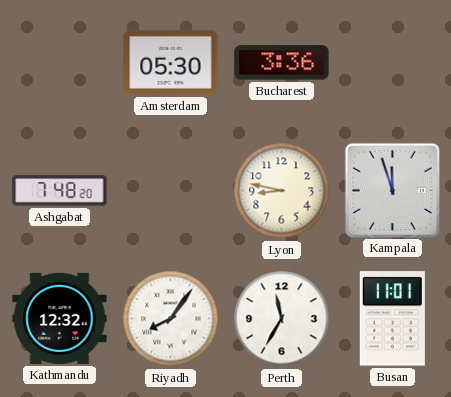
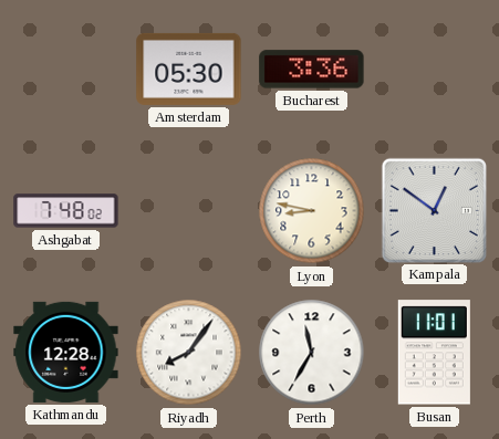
Ashgabat: 7:48:20 -> 7:48:02 (66, 211)
Kampala: 11:57 -> 12:51 (434, 210)
Kathmandu: 12:32 -> 12:28 (66, 352)
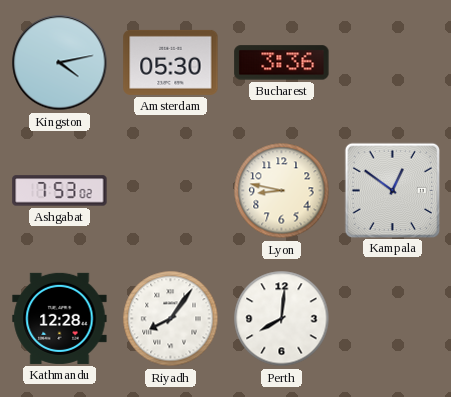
Kingston: none -> 4:13 (60, 63)
Ashgabat: 7:48 -> 7:53 (60, 191)
Perth: 11:35 -> 8:01 (282, 319)
Busan: 11:01 -> none (434, 353)
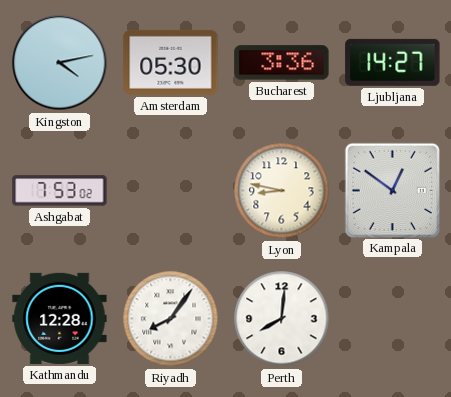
Ljubljana: none -> 14:27 (393, 62)
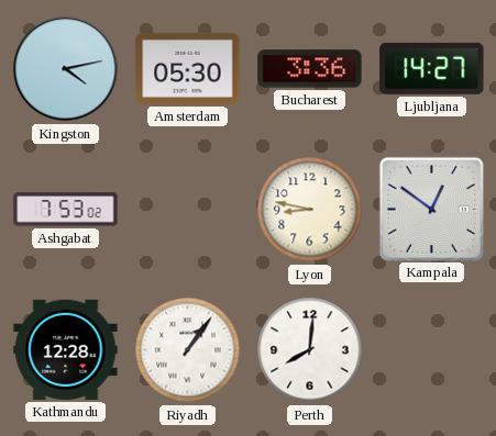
Riyadh: 8:06 -> 1:06 (188, 350)
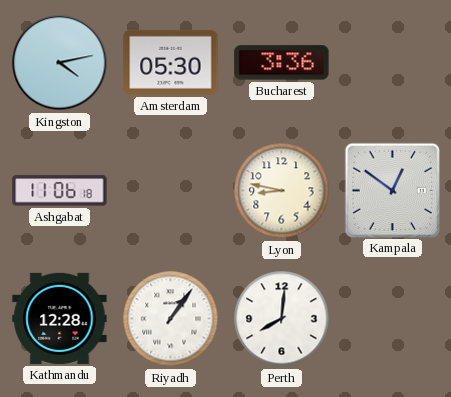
Ljubljana: 14:27 -> none (432, 68)
Ashgabat: 7:53 -> 11:06 (60, 191)
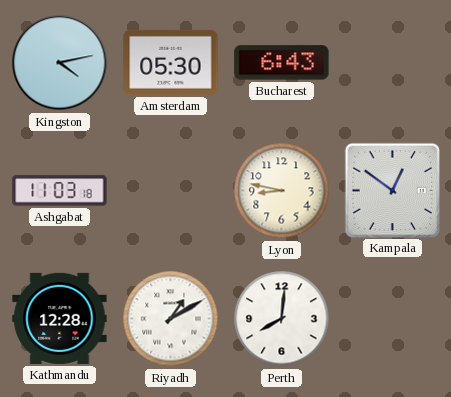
Bucharest: 3:36 -> 6:43 (282, 63)
Ashgabat: 11:06 -> 11:03 (60, 191)
Riyadh: 1:06 -> 1:10 (171, 319)
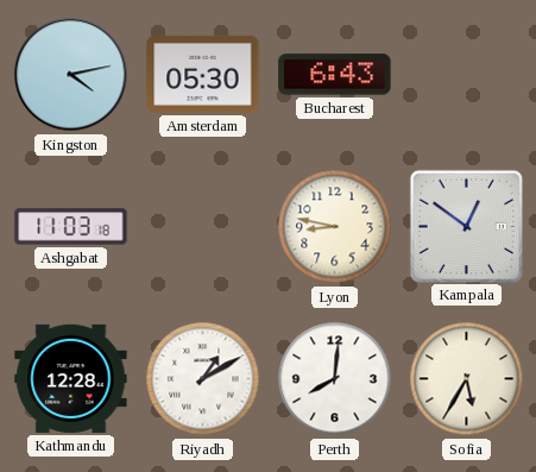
Sofia: none -> 5:35 (467, 379)
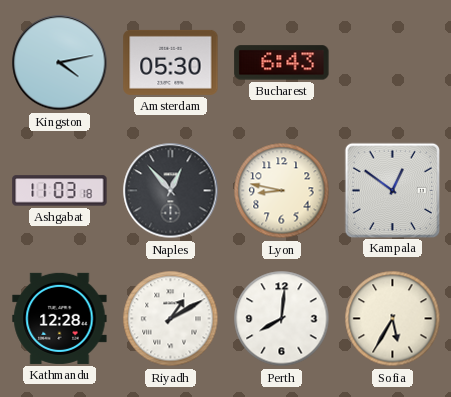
Naples: none -> 12:53 (171, 191)
